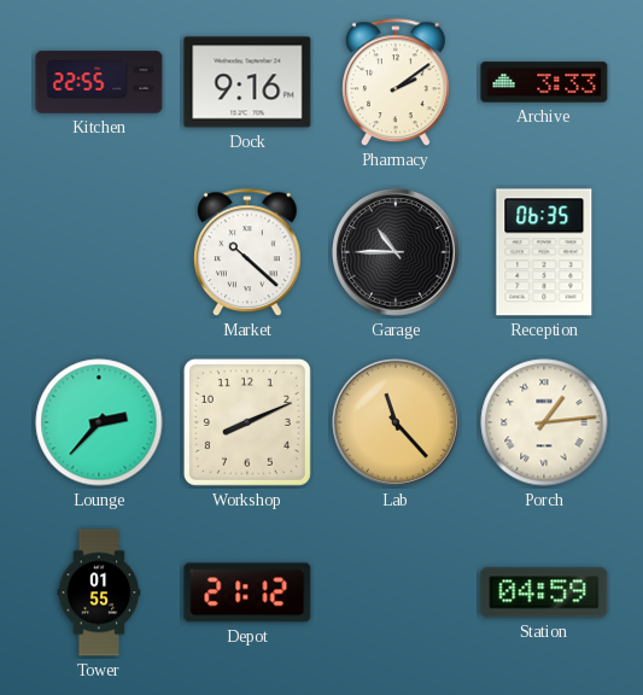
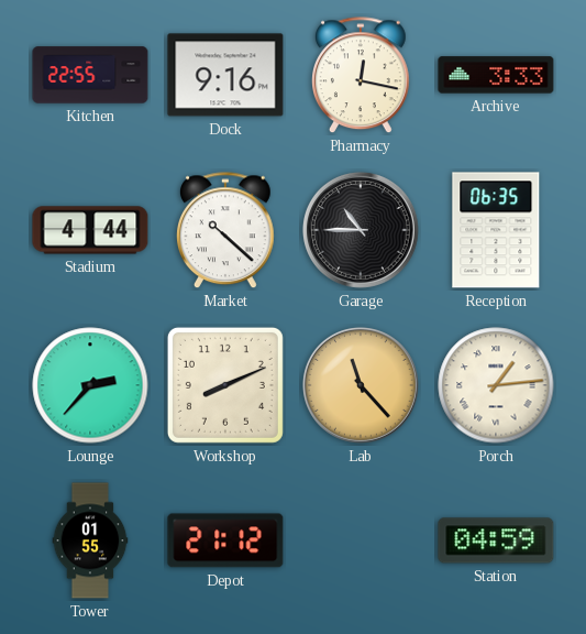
Pharmacy: 2:09 -> 12:17 (362, 76)
Stadium: none -> 4:44 (90, 230)
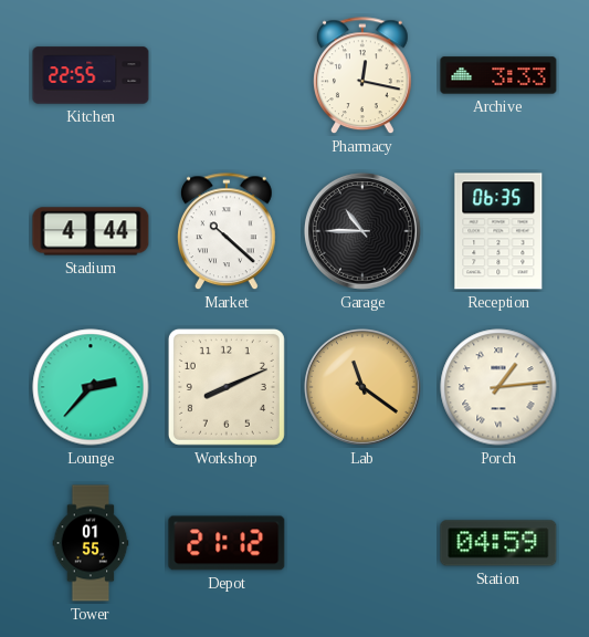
Dock: 9:16 -> none (225, 75)
Lab: 11:23 -> 11:21 (362, 387)
